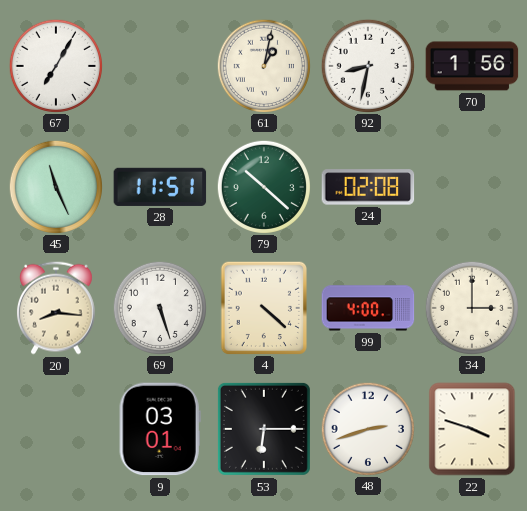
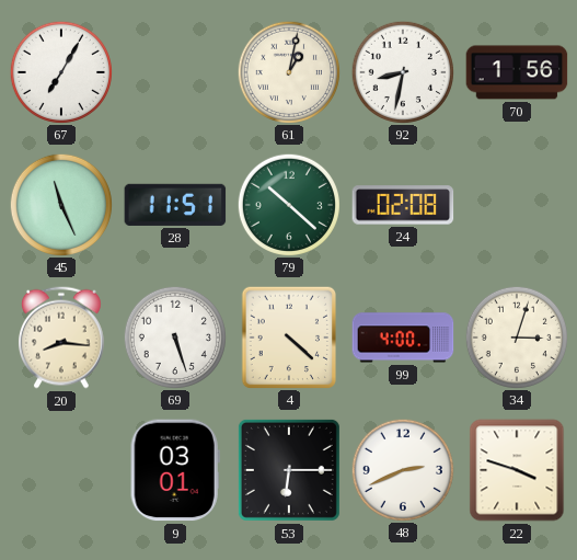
34: 3:00 -> 3:03 (516, 336)
48: 2:42 -> 2:41 (402, 469)
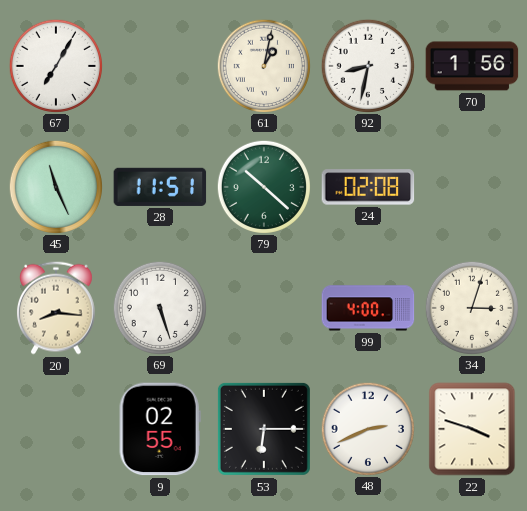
4: 4:22 -> none (288, 336)
9: 03:01 -> 02:55 (160, 429)
